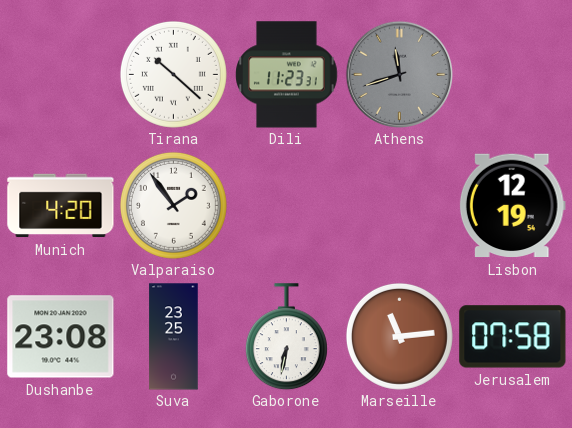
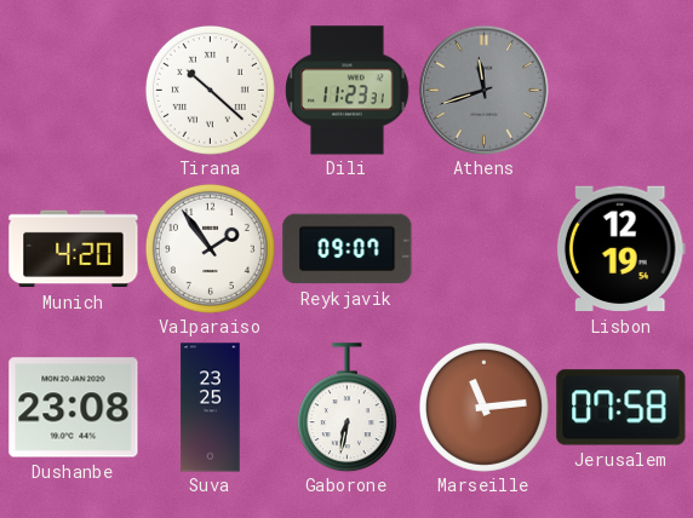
Reykjavik: none -> 09:07 (348, 249)
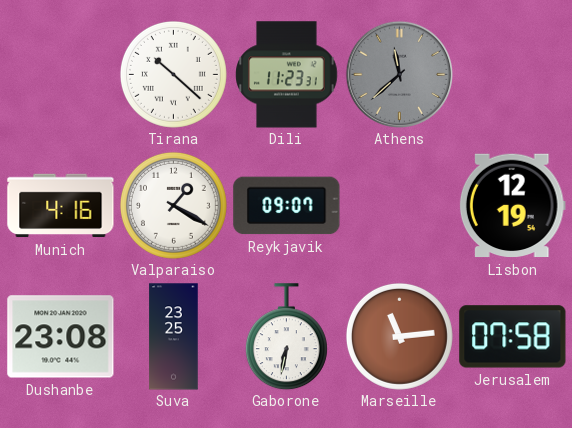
Athens: 11:42 -> 11:38 (399, 74)
Munich: 4:20 -> 4:16 (61, 206)
Valparaiso: 1:54 -> 1:20 (173, 205)
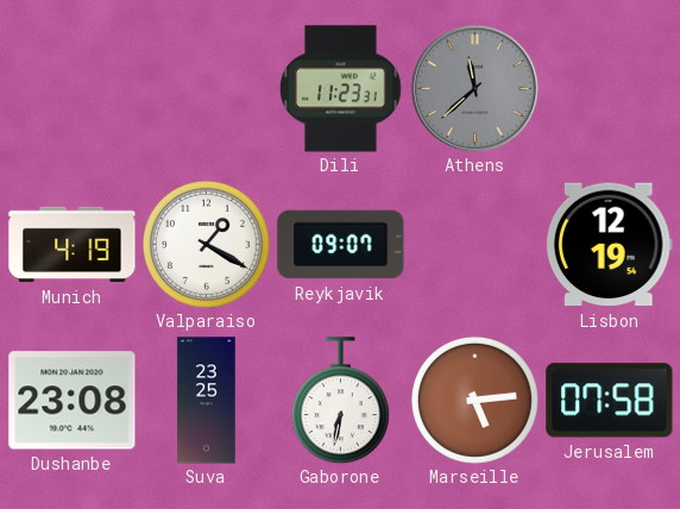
Tirana: 10:22 -> none (173, 74)
Munich: 4:16 -> 4:19 (73, 245)
Marseille: 11:14 -> 5:14 (474, 400)
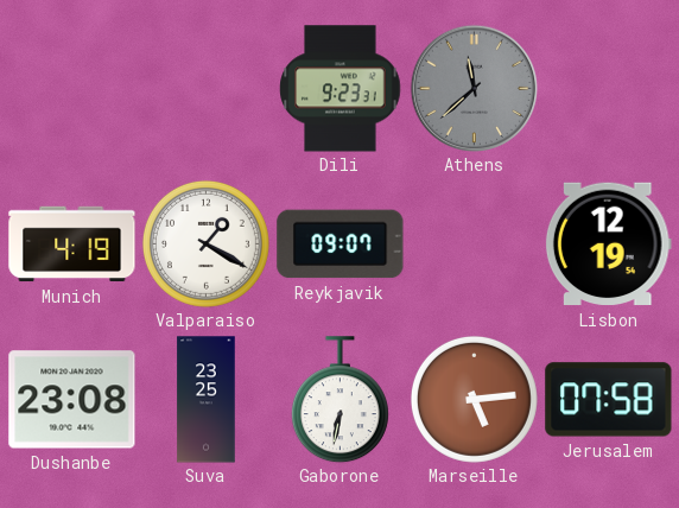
Dili: 11:23 -> 9:23 (341, 89)
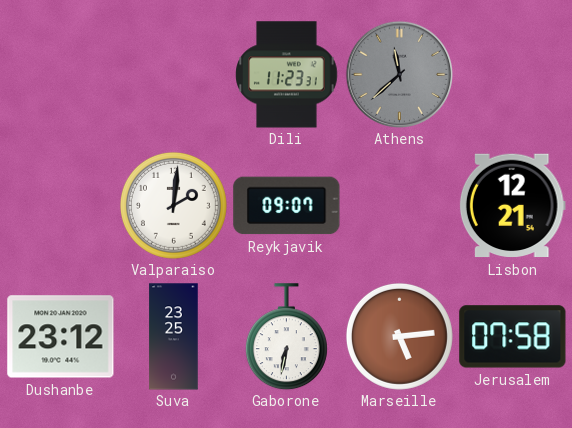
Dili: 9:23 -> 11:23 (287, 75)
Munich: 4:19 -> none (72, 245)
Valparaiso: 1:20 -> 2:01 (173, 205)
Lisbon: 12:19 -> 12:21 (512, 206)
Dushanbe: 23:08 -> 23:12 (61, 337)
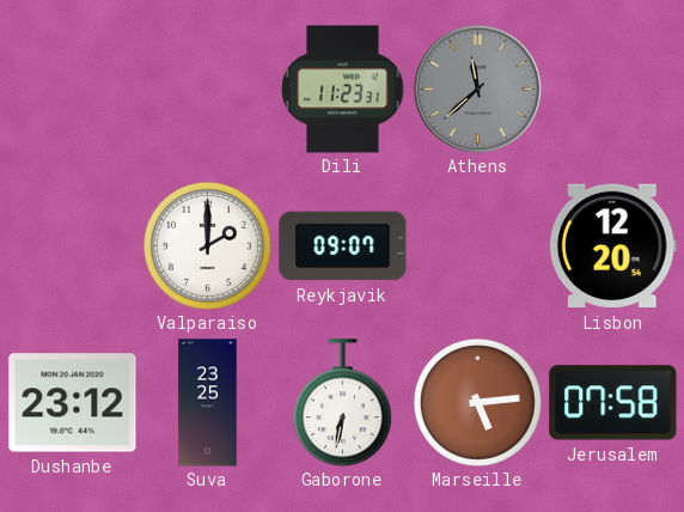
Valparaiso: 2:01 -> 2:00 (207, 245)
Lisbon: 12:21 -> 12:20 (612, 246)
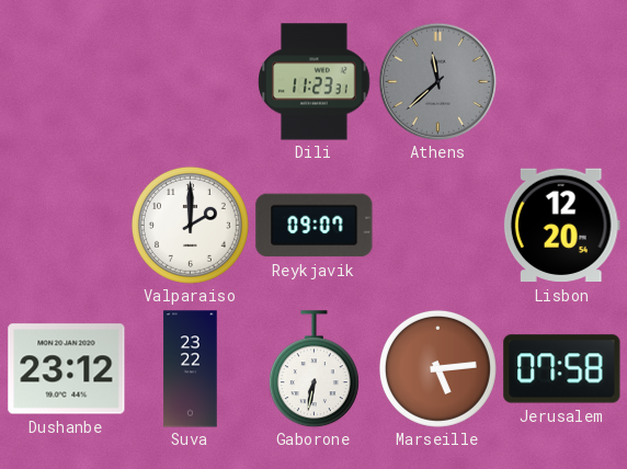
Suva: 23:25 -> 23:22 (191, 369)
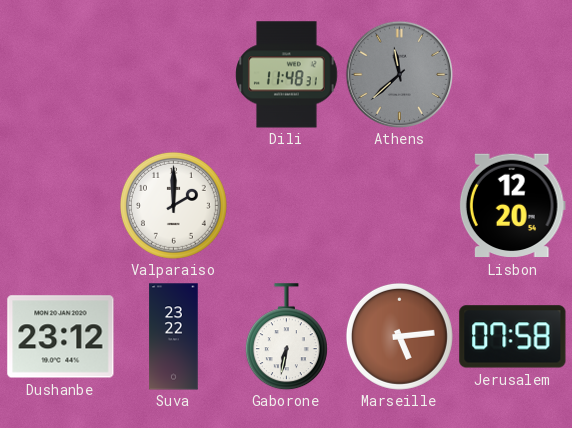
Dili: 11:23 -> 11:48 (287, 75)
Reykjavik: 09:07 -> none (315, 226)
